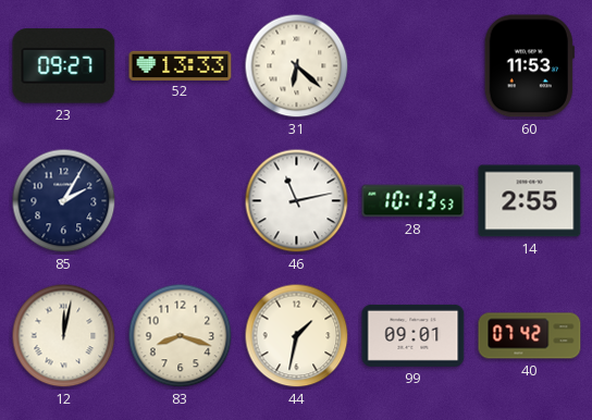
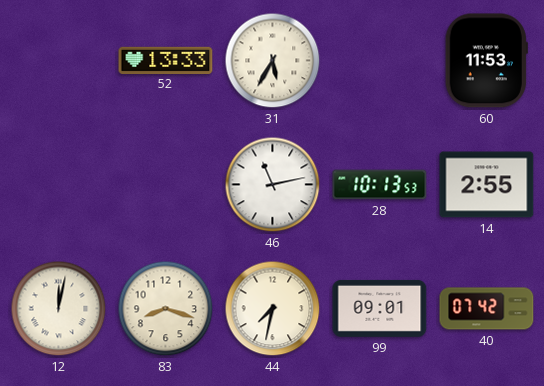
23: 09:27 -> none (64, 66)
31: 6:22 -> 5:35 (273, 61)
85: 2:05 -> none (64, 201)
44: 1:32 -> 7:32 (273, 309)
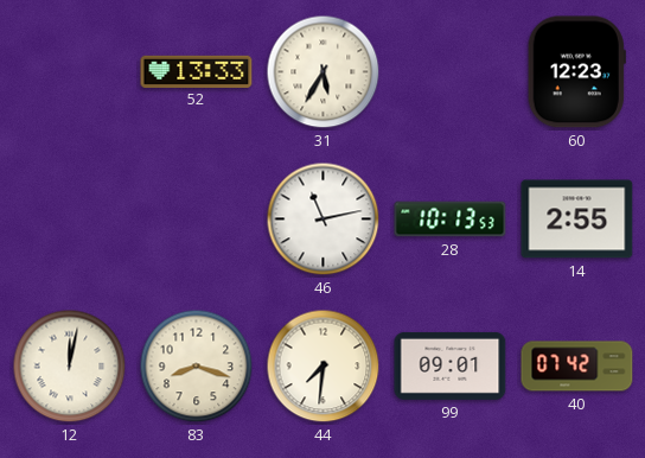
60: 11:53 -> 12:23 (576, 72)
44: 7:32 -> 7:31 (324, 367)
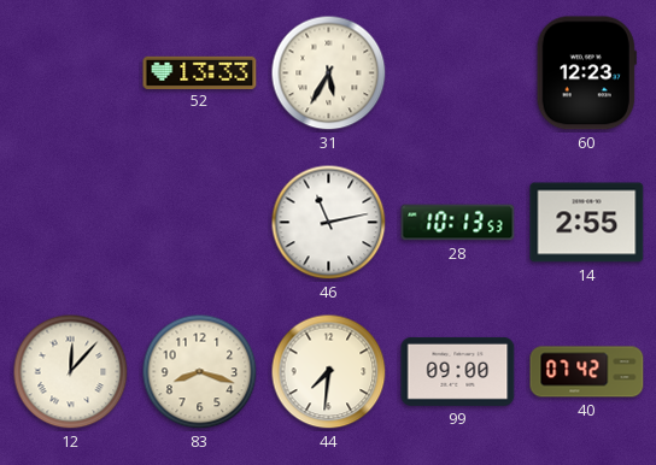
12: 12:02 -> 12:07 (71, 372)
99: 09:01 -> 09:00 (458, 371)
